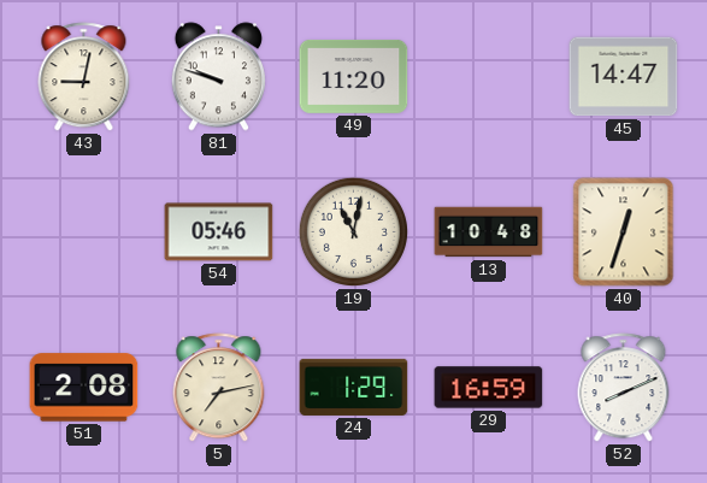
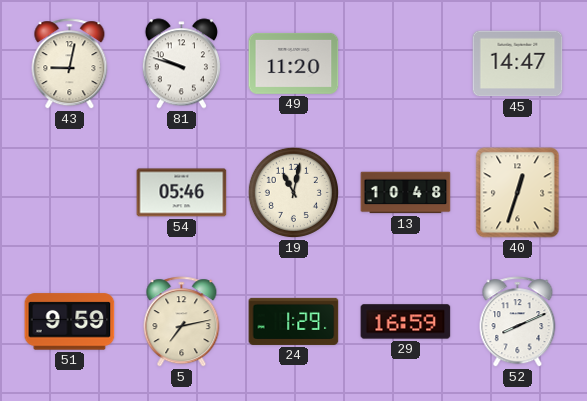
51: 2:08 -> 9:59 (70, 322)
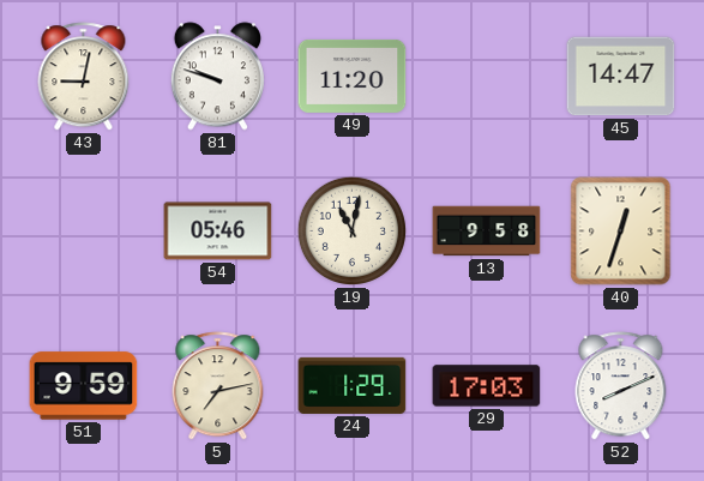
13: 10:48 -> 9:58 (487, 232)
29: 16:59 -> 17:03 (487, 386)
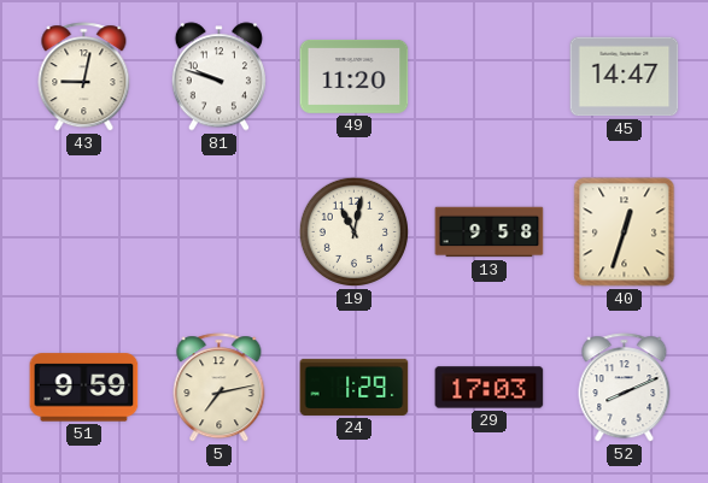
54: 05:46 -> none (218, 232)
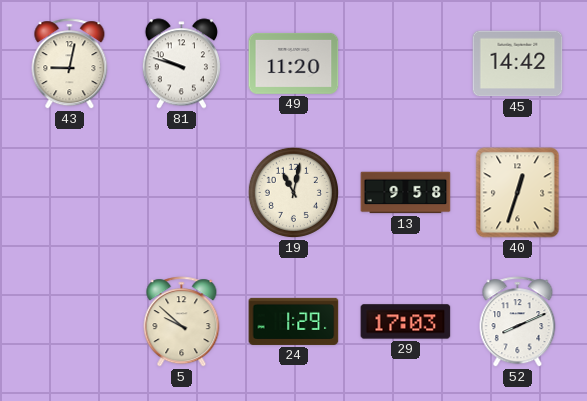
45: 14:47 -> 14:42 (518, 64)
51: 9:59 -> none (84, 388)
5: 7:13 -> 9:52 (182, 322)
